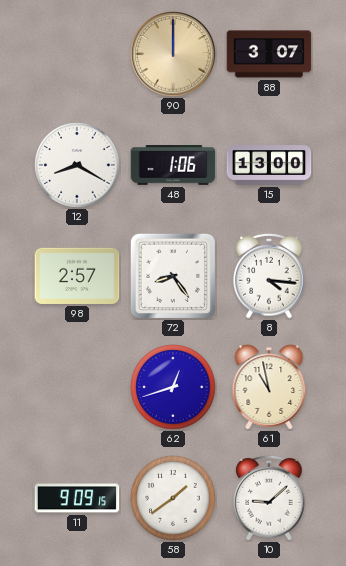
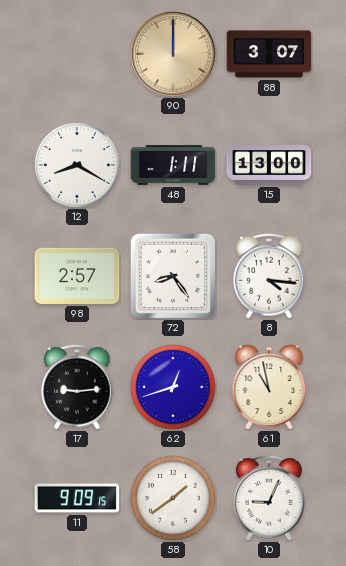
48: 1:06 -> 1:11 (173, 165)
17: none -> 9:14 (77, 387)
10: 9:08 -> 9:04 (269, 498)
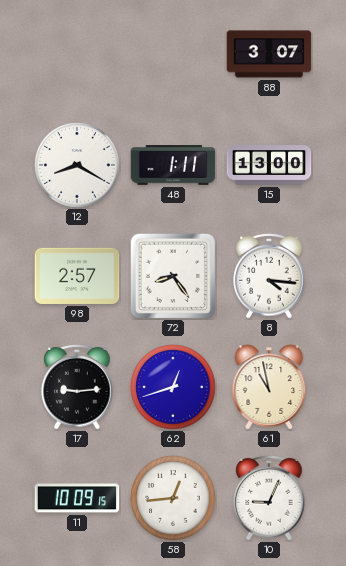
90: 12:00 -> none (173, 54)
11: 9:09 -> 10:09 (77, 498)
58: 1:39 -> 12:44 (173, 498)
